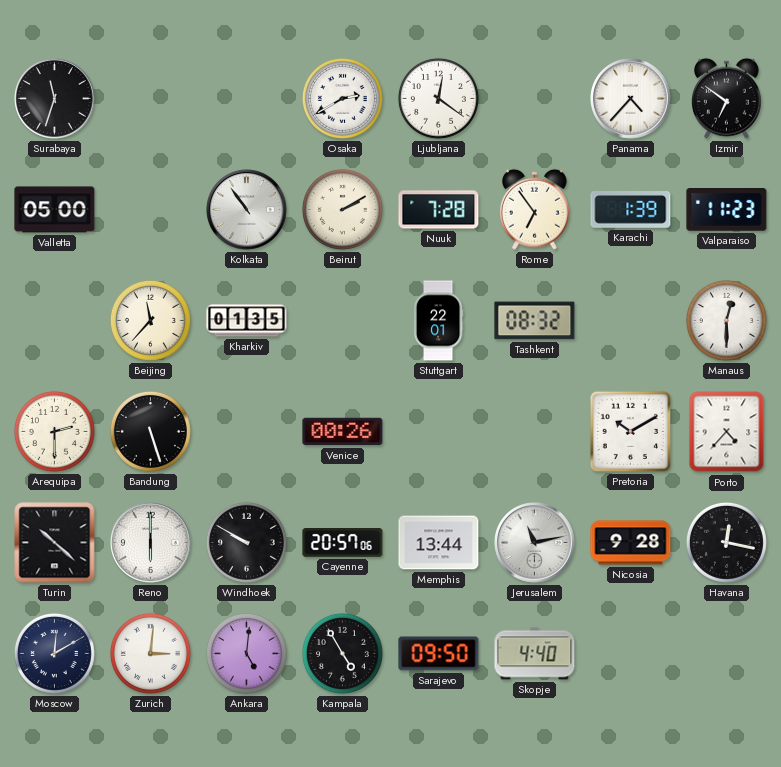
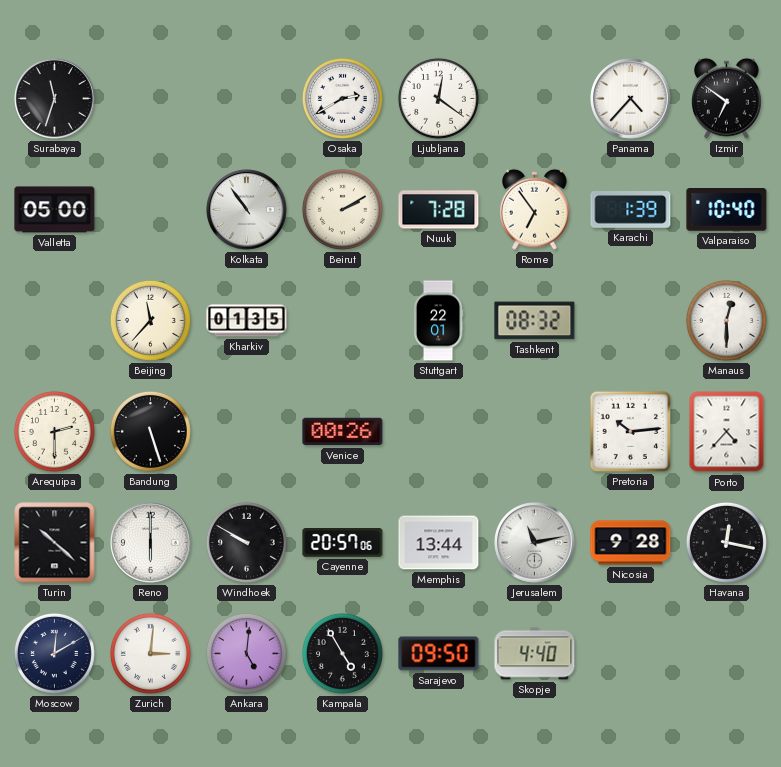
Valparaiso: 11:23 -> 10:40 (727, 210)
Pretoria: 10:10 -> 10:14 (630, 431)
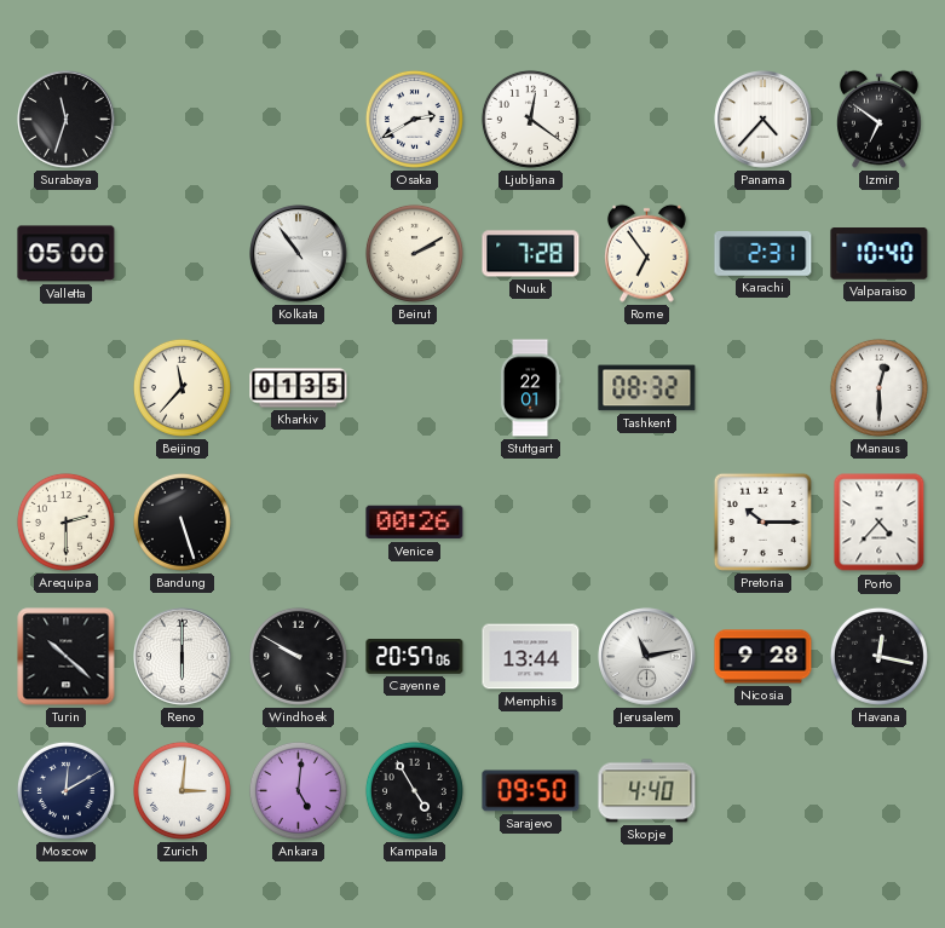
Karachi: 1:39 -> 2:31 (764, 254)
Pretoria: 10:14 -> 10:15 (762, 521)
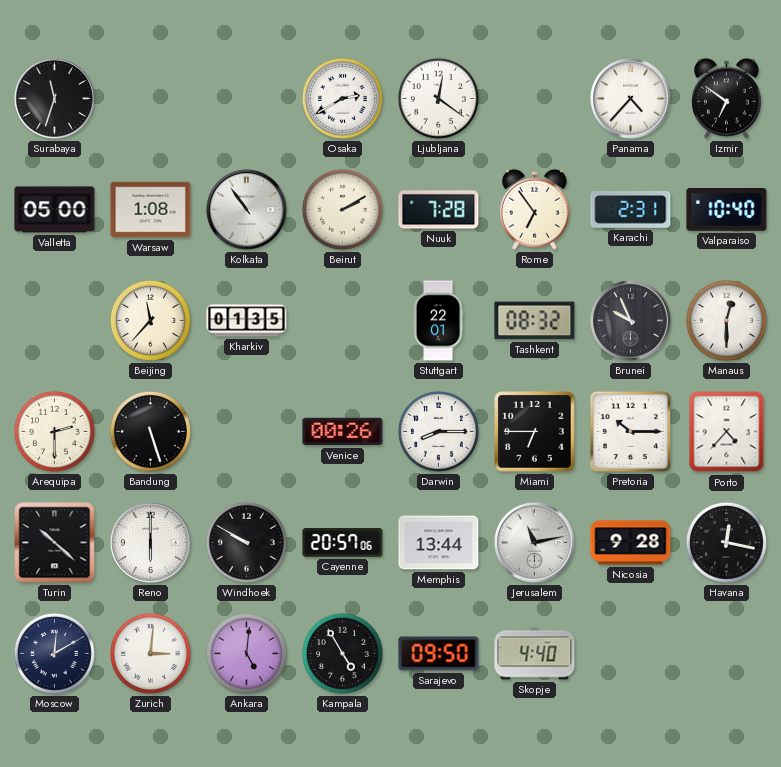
Warsaw: none -> 1:08 (151, 210)
Brunei: none -> 9:56 (631, 321)
Darwin: none -> 8:15 (438, 431)
Miami: none -> 6:45 (535, 432)
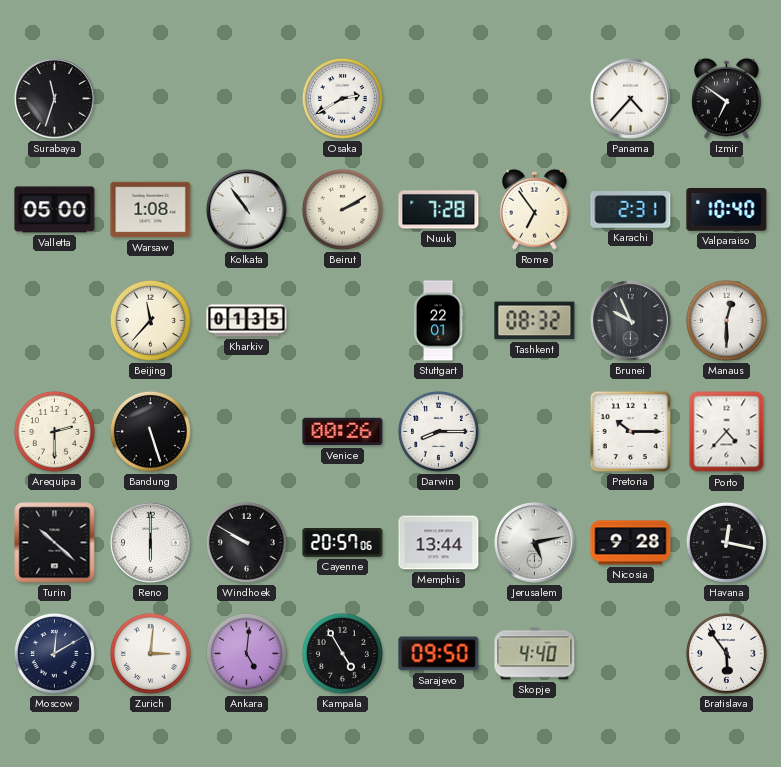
Ljubljana: 12:21 -> none (438, 98)
Miami: 6:45 -> none (535, 432)
Jerusalem: 11:13 -> 5:13 (535, 543)
Bratislava: none -> 5:54 (726, 653)
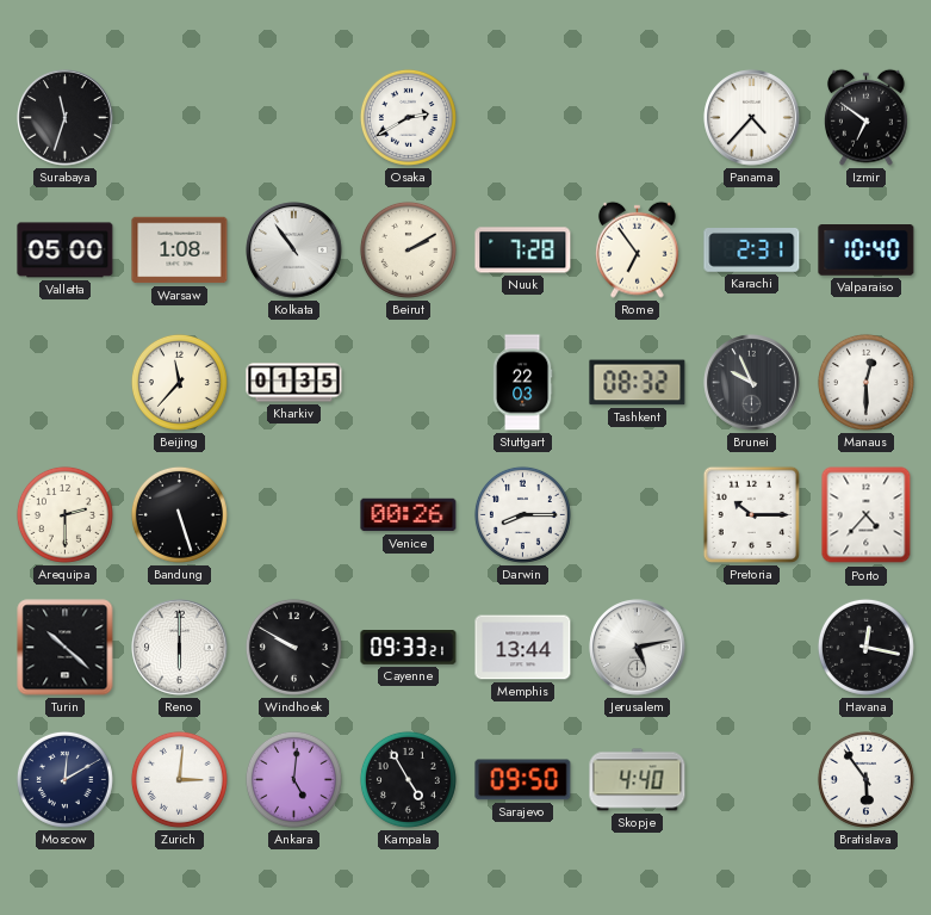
Stuttgart: 22:01 -> 22:03 (522, 383)
Cayenne: 20:57 -> 09:33 (409, 648)
Nicosia: 9:28 -> none (631, 543)
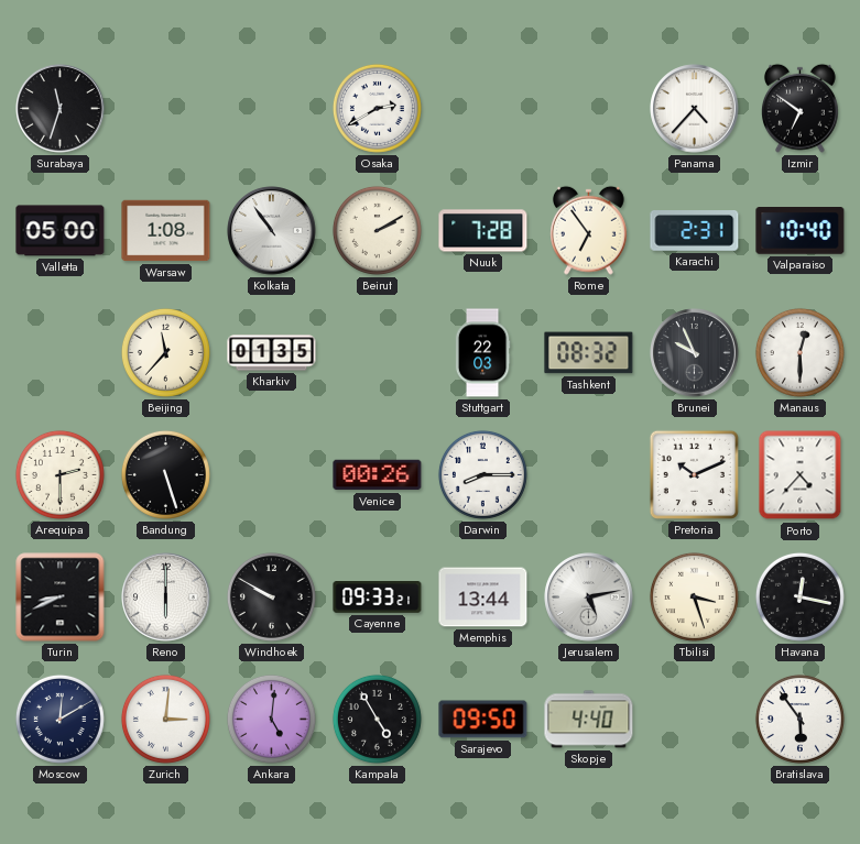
Pretoria: 10:15 -> 10:11 (694, 474)
Turin: 10:22 -> 8:41 (61, 598)
Tbilisi: none -> 3:27 (694, 596)
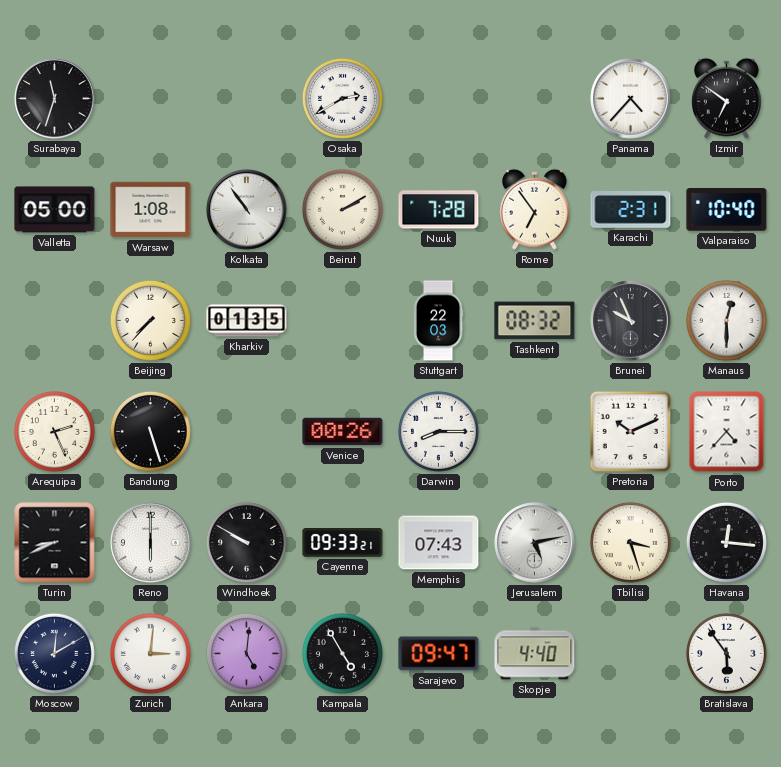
Beijing: 11:37 -> 7:37 (150, 320)
Arequipa: 2:30 -> 2:26 (54, 431)
Memphis: 13:44 -> 07:43 (439, 543)
Havana: 12:17 -> 12:16 (726, 542)
Sarajevo: 09:50 -> 09:47 (439, 654)
